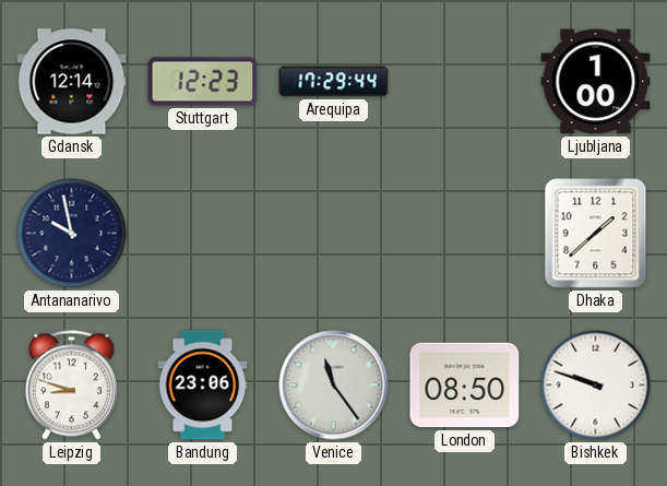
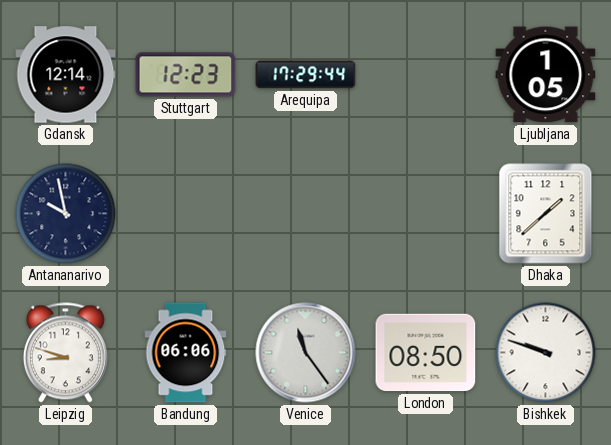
Ljubljana: 1:00 -> 1:05 (546, 75)
Bandung: 23:06 -> 06:06 (186, 353)
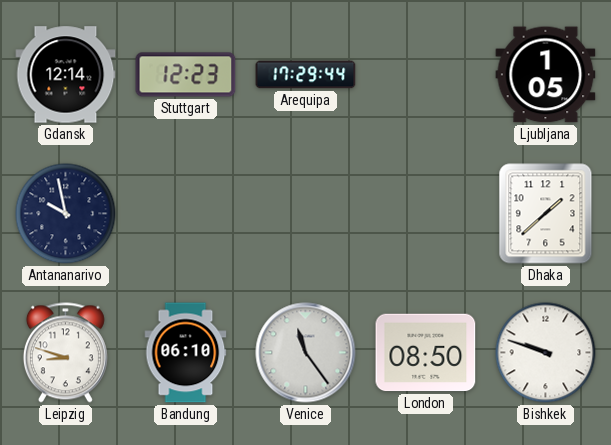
Bandung: 06:06 -> 06:10 (186, 353)
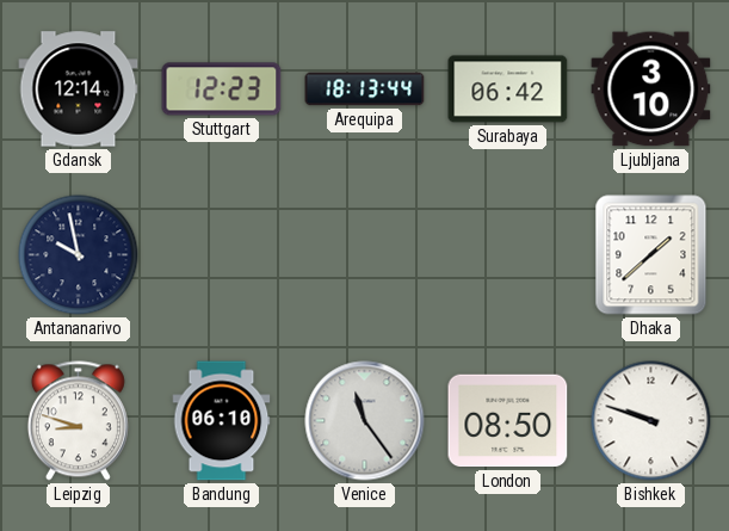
Arequipa: 17:29 -> 18:13 (365, 89)
Surabaya: none -> 06:42 (508, 89)
Ljubljana: 1:05 -> 3:10 (651, 89)
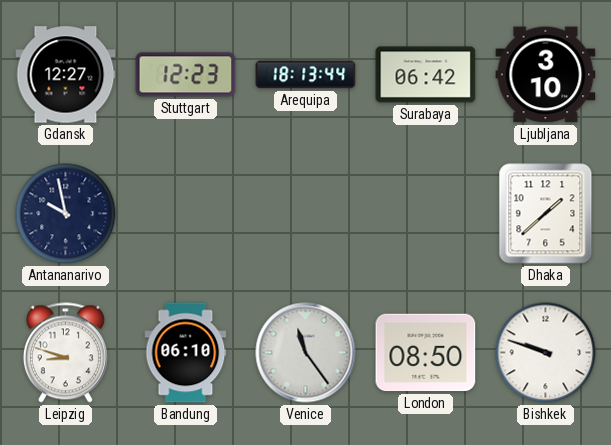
Gdansk: 12:14 -> 12:27 (66, 75)
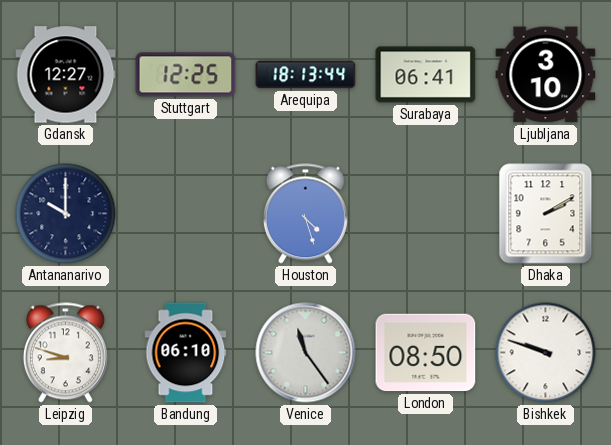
Stuttgart: 12:23 -> 12:25 (186, 75)
Surabaya: 06:42 -> 06:41 (426, 75)
Antananarivo: 9:58 -> 10:00 (66, 214)
Houston: none -> 4:27 (305, 214)
Dhaka: 1:38 -> 2:10 (546, 214)
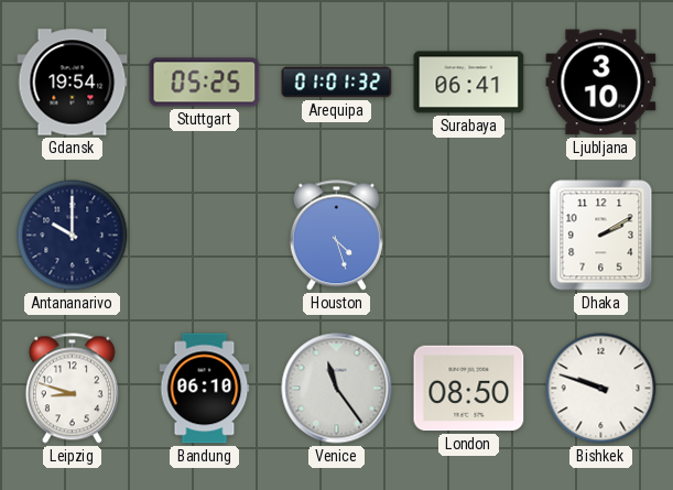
Gdansk: 12:27 -> 19:54 (73, 83)
Stuttgart: 12:25 -> 05:25 (205, 83)
Arequipa: 18:13 -> 01:01 (337, 83)
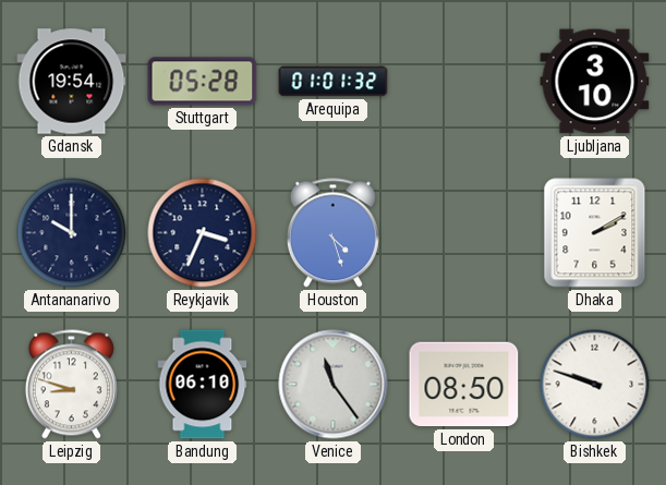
Stuttgart: 05:25 -> 05:28 (203, 82)
Surabaya: 06:41 -> none (469, 83)
Reykjavik: none -> 3:34 (203, 233)
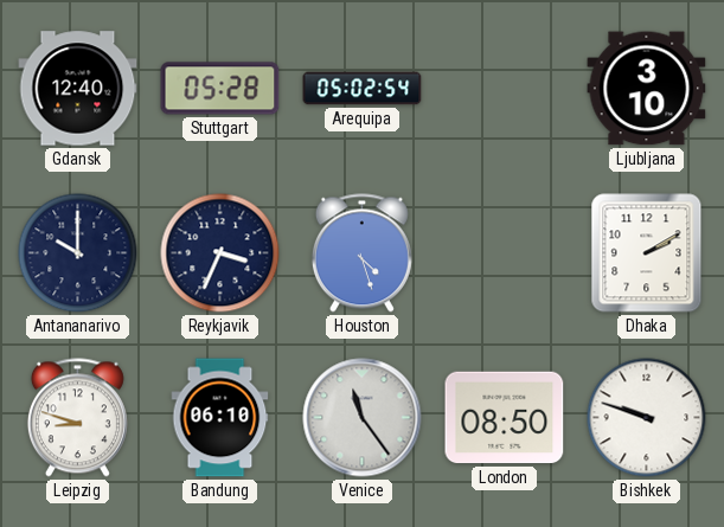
Gdansk: 19:54 -> 12:40 (78, 89)
Arequipa: 01:01 -> 05:02 (363, 89)
